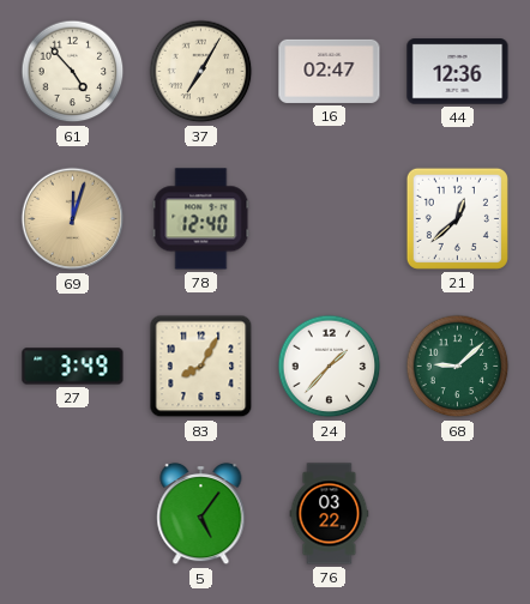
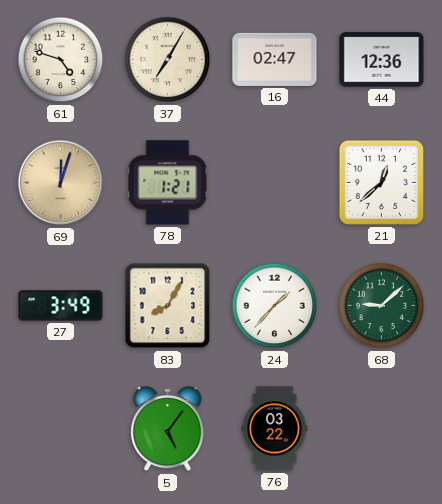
61: 4:53 -> 4:48 (61, 60)
78: 12:40 -> 1:21 (168, 183)
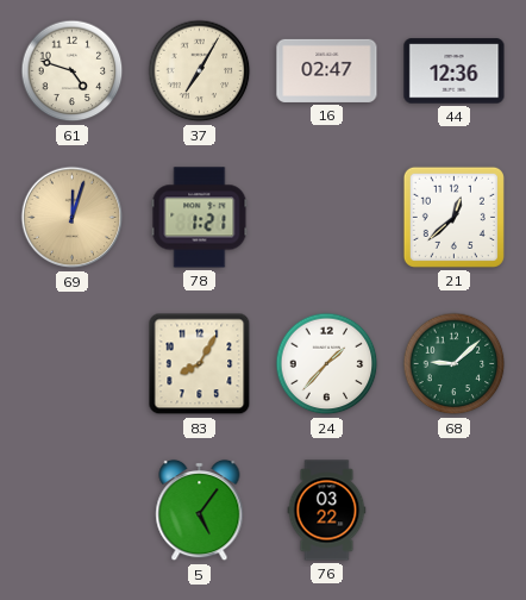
27: 3:49 -> none (61, 306)
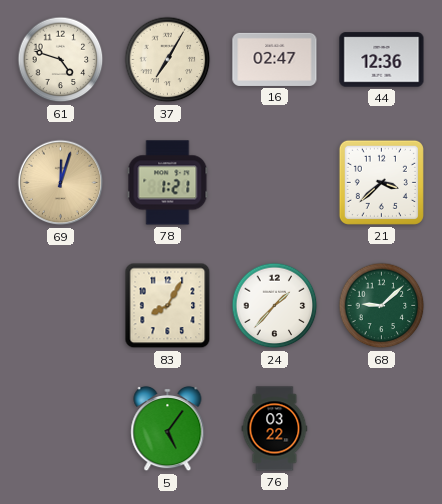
21: 12:38 -> 3:38 (381, 182)
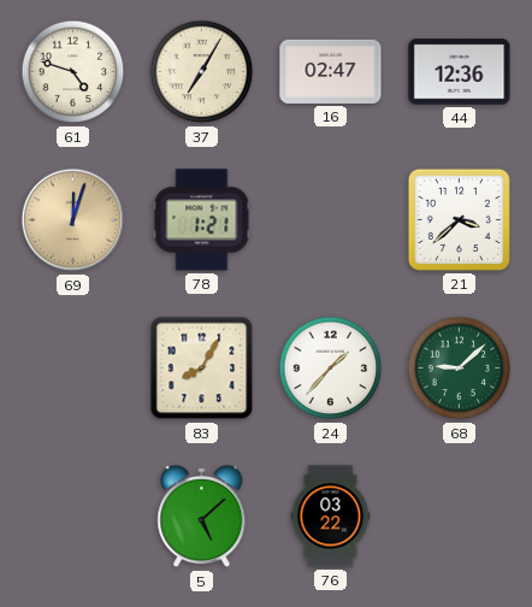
5: 5:06 -> 5:08 (202, 517)
